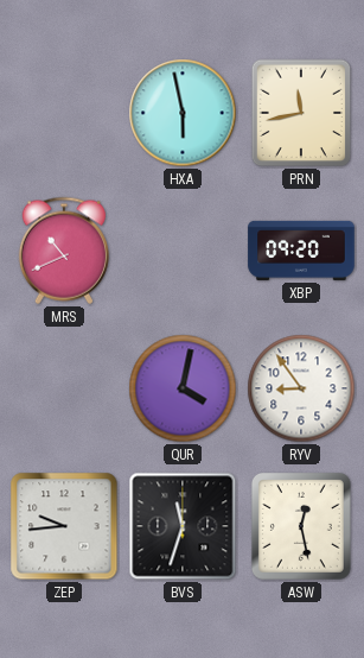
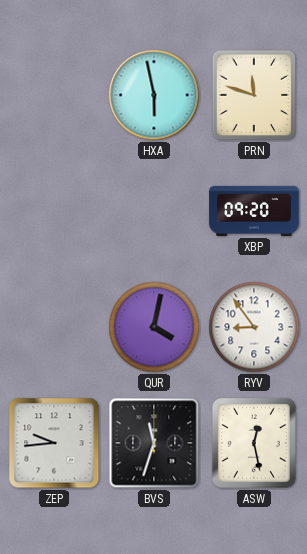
PRN: 11:43 -> 11:48 (254, 95)
MRS: 10:41 -> none (64, 251)
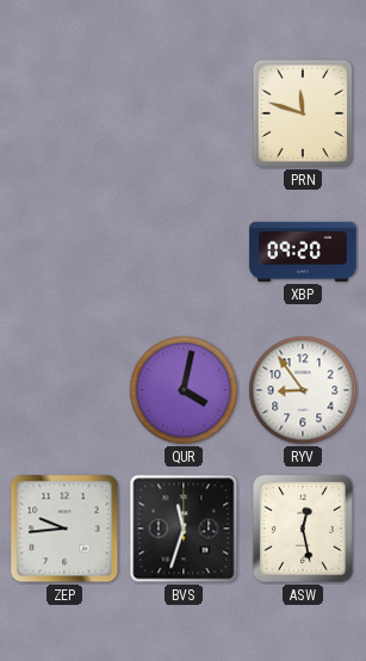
HXA: 5:58 -> none (154, 95)
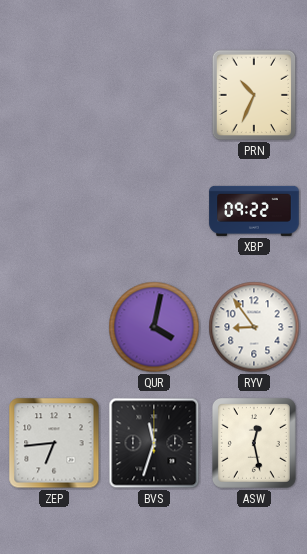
PRN: 11:48 -> 10:34 (254, 95)
XBP: 09:20 -> 09:22 (254, 211)
ZEP: 9:44 -> 6:44 (54, 443)
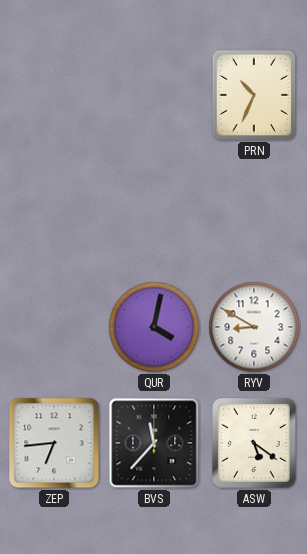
XBP: 09:22 -> none (254, 211)
RYV: 8:54 -> 8:50 (254, 327)
BVS: 11:33 -> 11:37 (154, 443)
ASW: 12:28 -> 5:21 (254, 443)
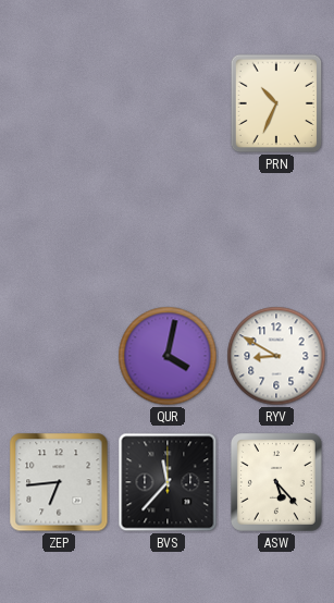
ASW: 5:21 -> 5:23 (276, 482)
